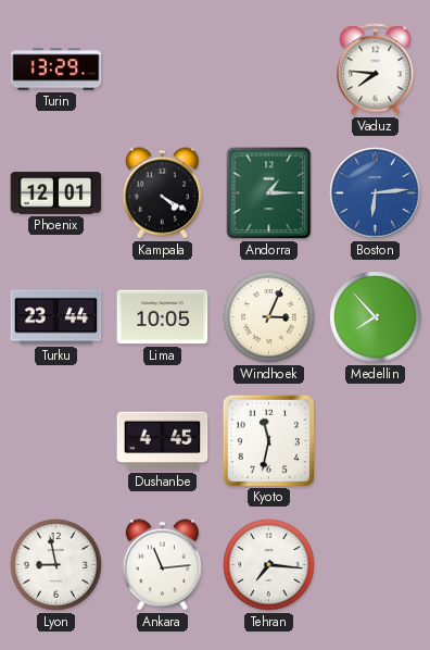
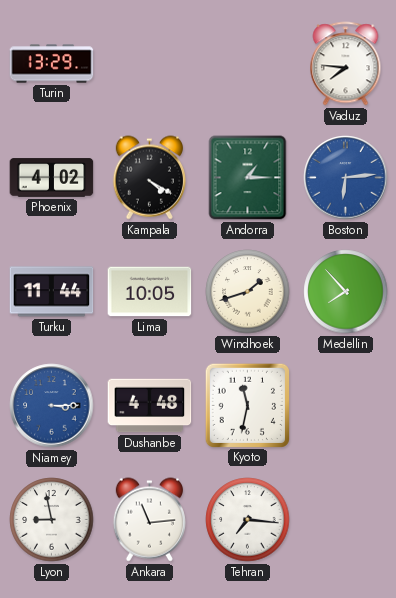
Phoenix: 12:01 -> 4:02 (52, 178)
Turku: 23:44 -> 11:44 (52, 292)
Windhoek: 3:04 -> 1:42 (248, 292)
Niamey: none -> 3:15 (52, 406)
Dushanbe: 4:45 -> 4:48 (150, 406)
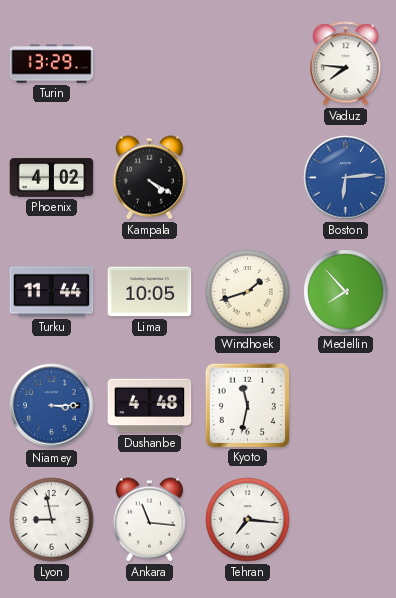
Andorra: 1:15 -> none (248, 178)
Ankara: 11:14 -> 11:16 (149, 520)
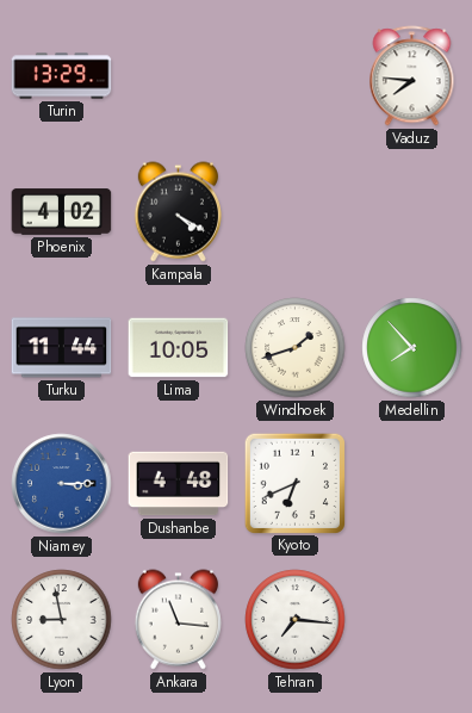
Boston: 6:14 -> none (346, 178)
Kyoto: 11:32 -> 6:41 (294, 483)
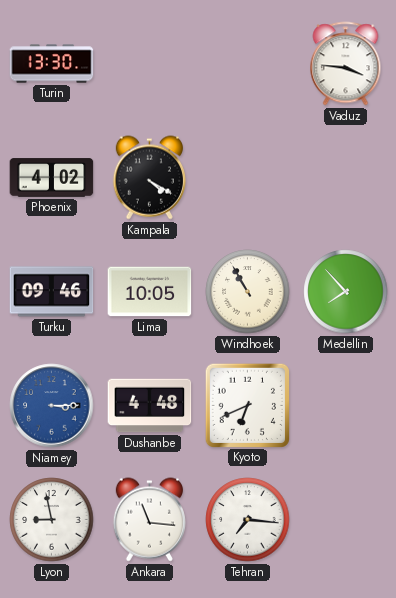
Turin: 13:29 -> 13:30 (52, 64)
Vaduz: 7:46 -> 3:46 (346, 64)
Turku: 11:44 -> 09:46 (52, 292)
Windhoek: 1:42 -> 10:55 (248, 292)
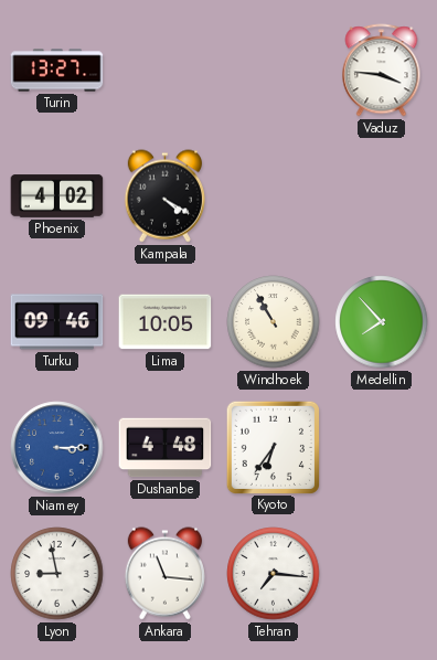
Turin: 13:30 -> 13:27 (57, 71)
Kyoto: 6:41 -> 6:36 (273, 447)
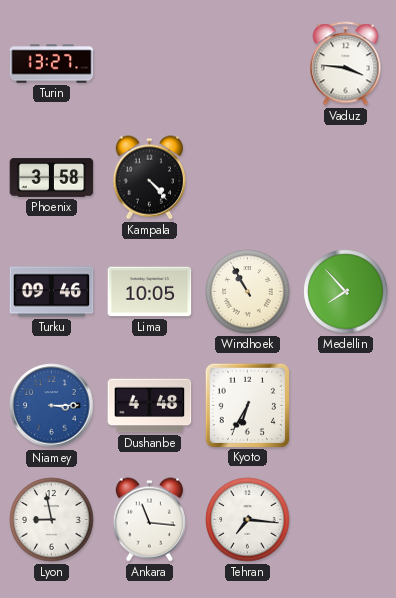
Phoenix: 4:02 -> 3:58 (52, 178)
Kampala: 4:20 -> 4:23 (149, 178)
Kyoto: 6:36 -> 6:35 (247, 405)
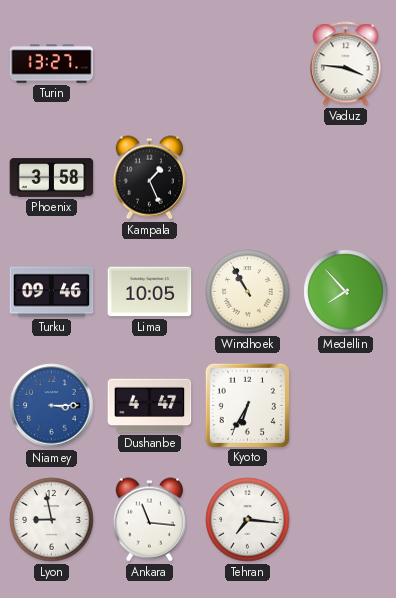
Kampala: 4:23 -> 1:26 (149, 178)
Dushanbe: 4:48 -> 4:47 (150, 406)
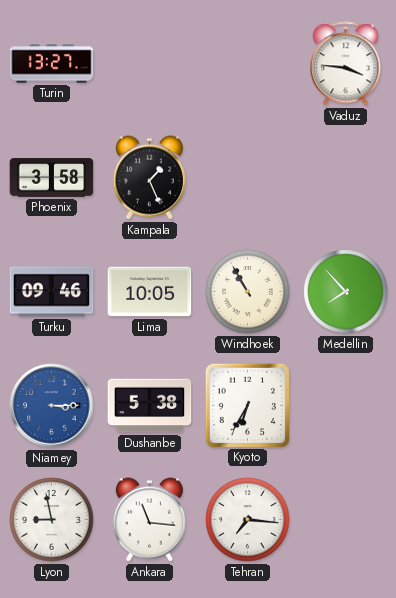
Dushanbe: 4:47 -> 5:38 (150, 406)
